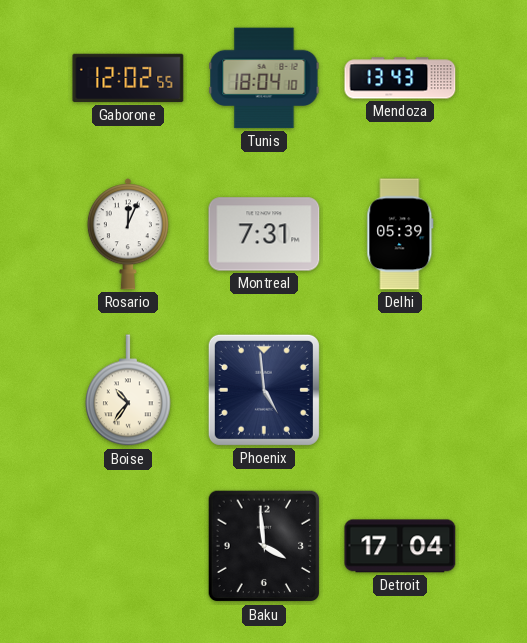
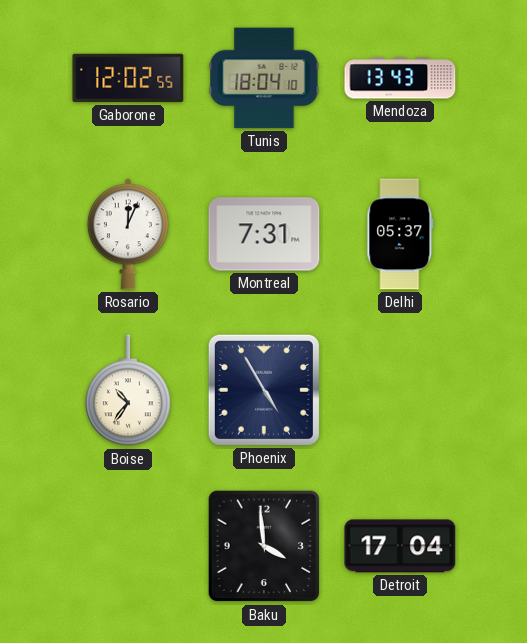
Delhi: 05:39 -> 05:37 (400, 234)
Phoenix: 4:59 -> 4:55 (264, 390)
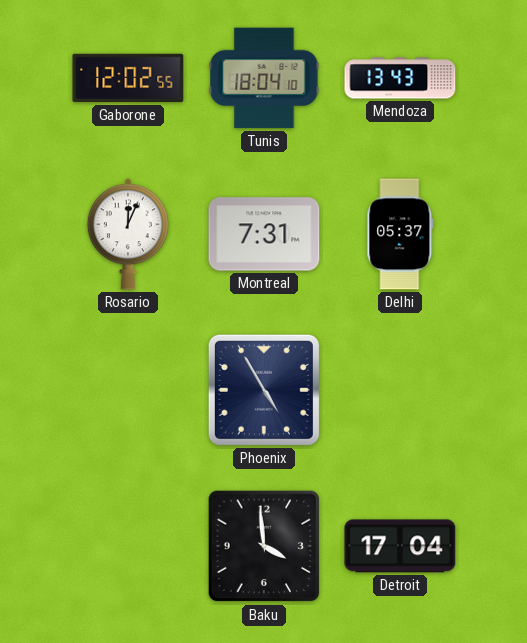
Boise: 10:36 -> none (129, 391)
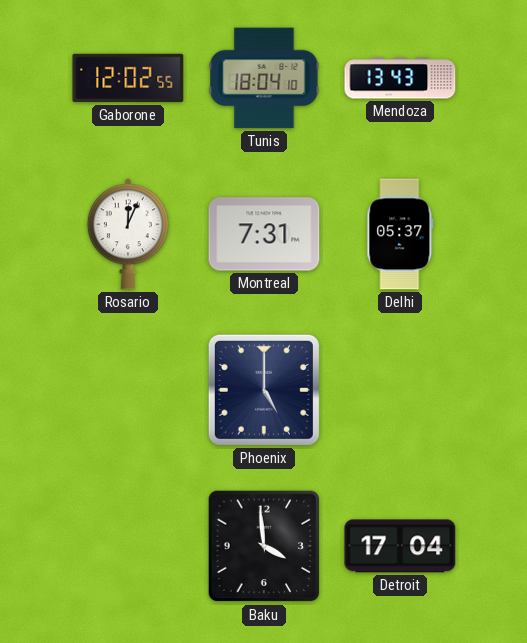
Phoenix: 4:55 -> 5:00 (264, 390)
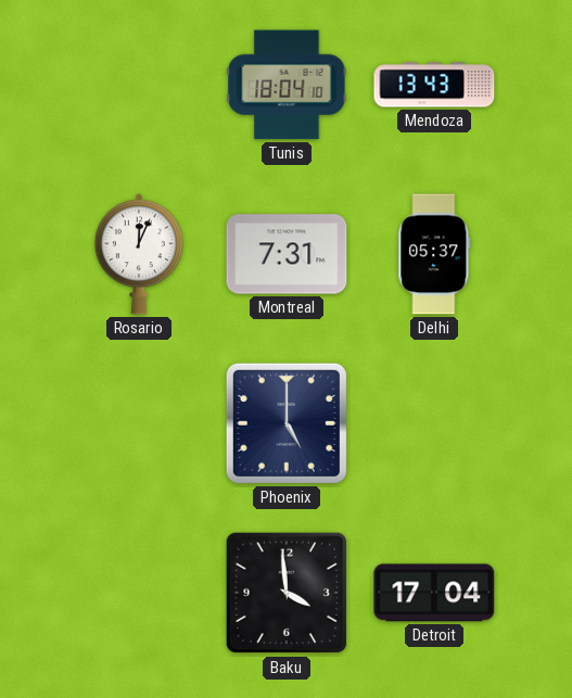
Gaborone: 12:02 -> none (128, 78)
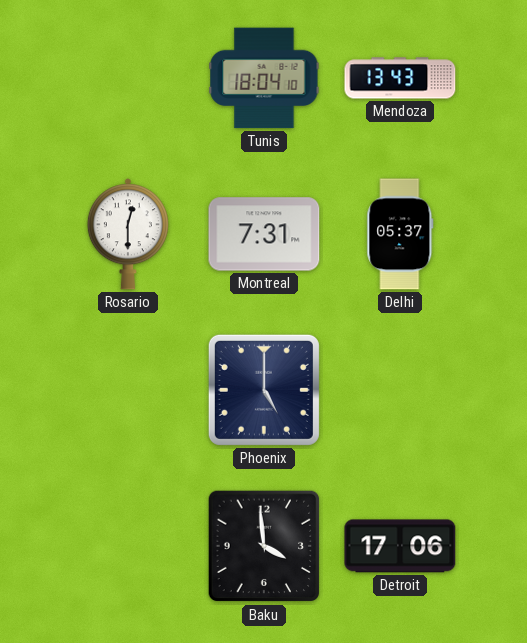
Rosario: 12:04 -> 12:30 (128, 234)
Detroit: 17:04 -> 17:06 (400, 546)
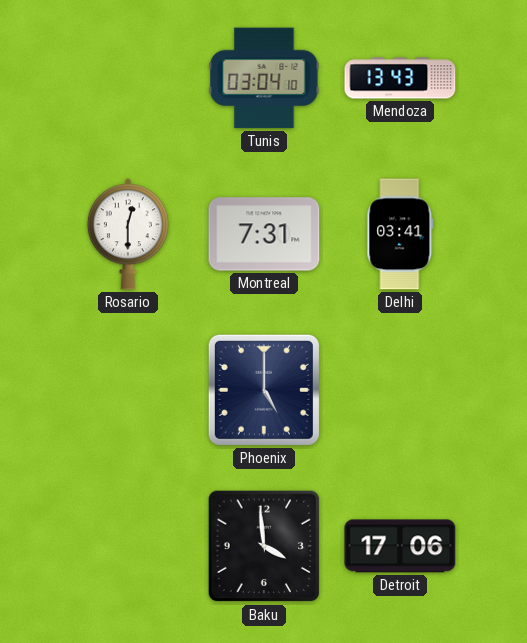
Tunis: 18:04 -> 03:04 (264, 78)
Delhi: 05:37 -> 03:41 (400, 234)
